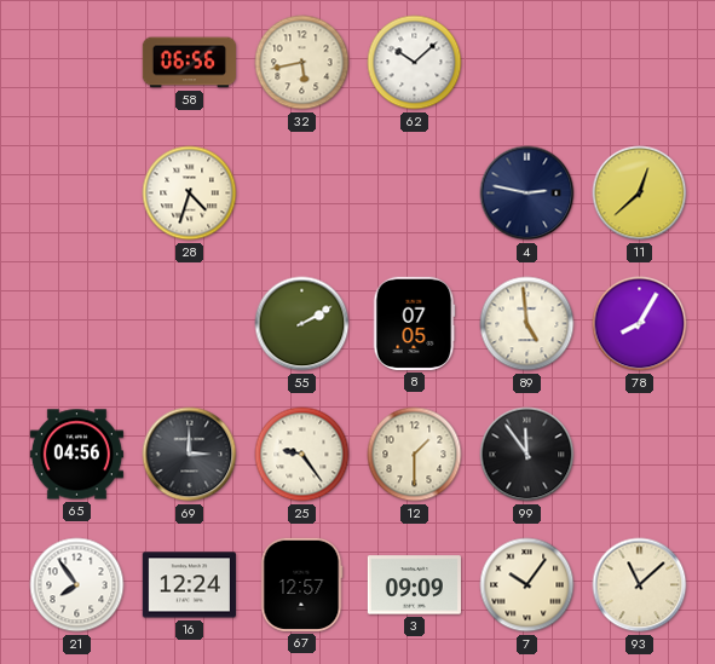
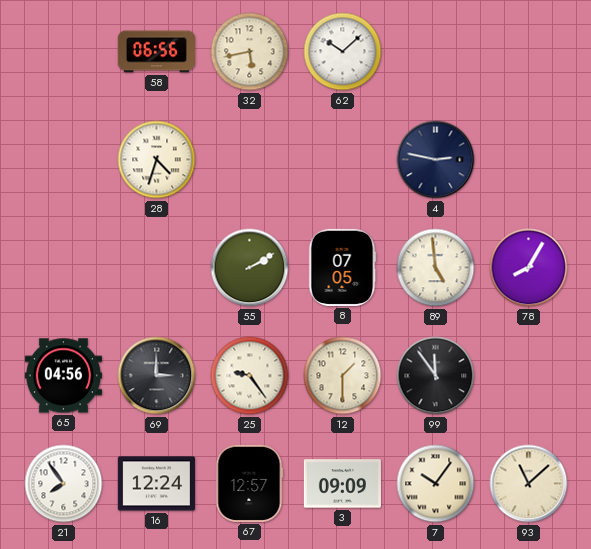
11: 12:38 -> none (640, 194)
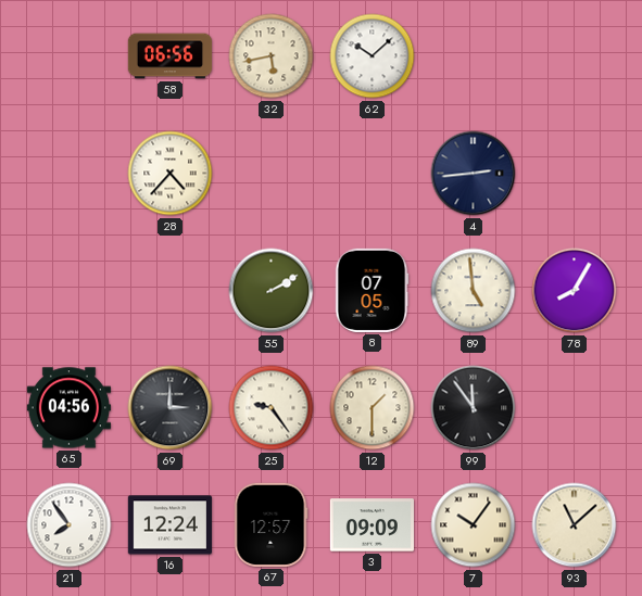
28: 4:33 -> 4:37 (171, 174)
4: 2:47 -> 2:44 (474, 174)
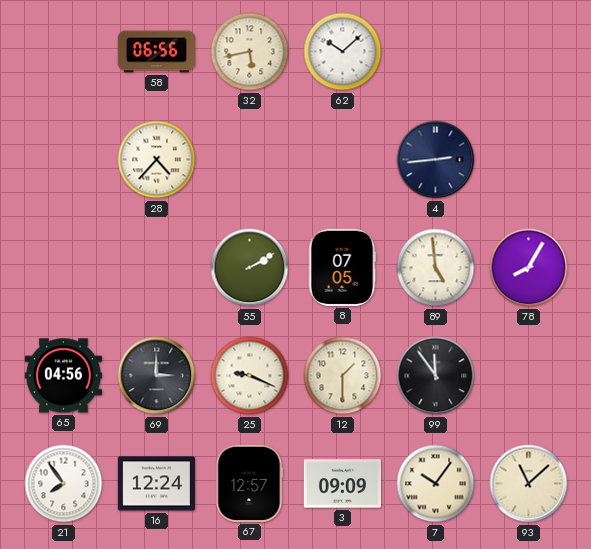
25: 9:24 -> 9:19 (250, 376)
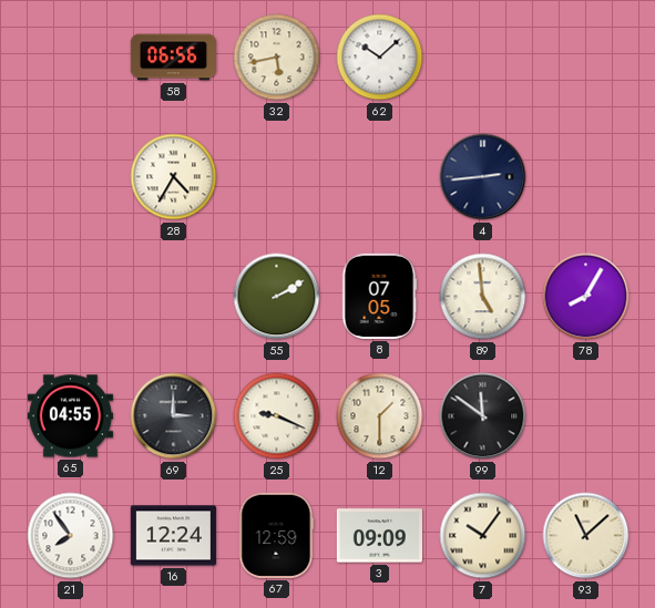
28: 4:37 -> 4:35 (174, 177)
65: 04:56 -> 04:55 (70, 416)
99: 11:54 -> 11:51 (483, 416)
67: 12:57 -> 12:59 (277, 535)
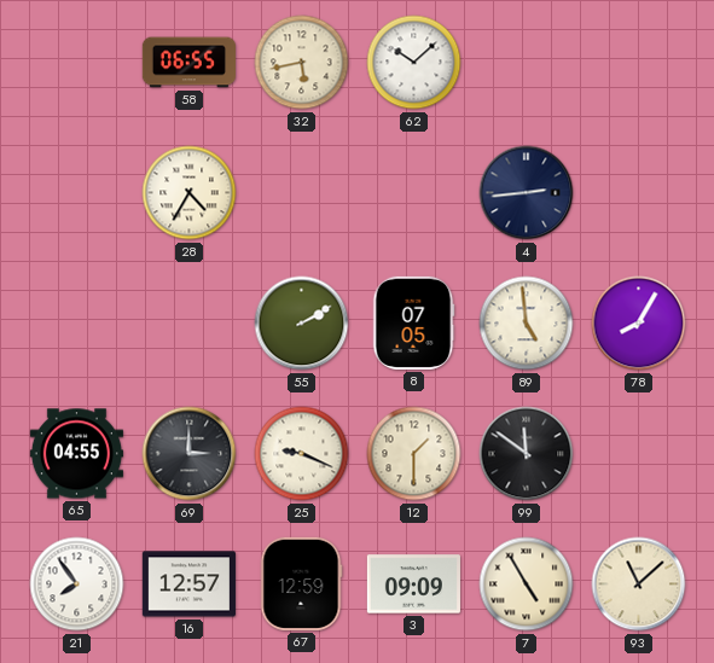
58: 06:56 -> 06:55 (188, 63)
16: 12:24 -> 12:57 (188, 585)
7: 10:06 -> 4:55 (527, 585)
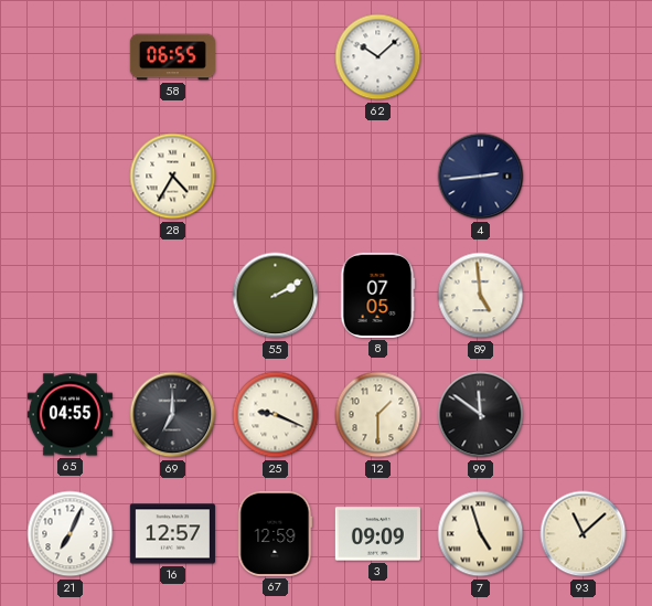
32: 5:43 -> none (302, 63)
78: 8:05 -> none (639, 324)
69: 3:00 -> 7:00 (173, 415)
21: 7:54 -> 7:04 (71, 534)
7: 4:55 -> 4:57 (481, 534)
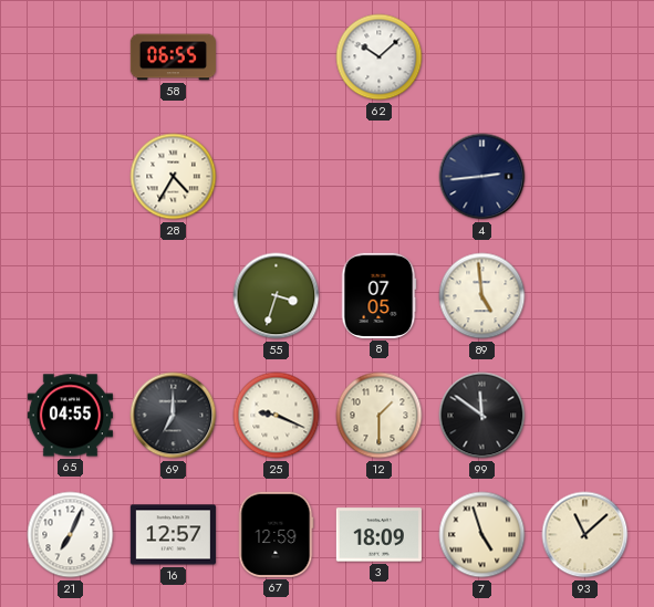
55: 2:10 -> 3:33 (277, 296)
3: 09:09 -> 18:09 (378, 535)
